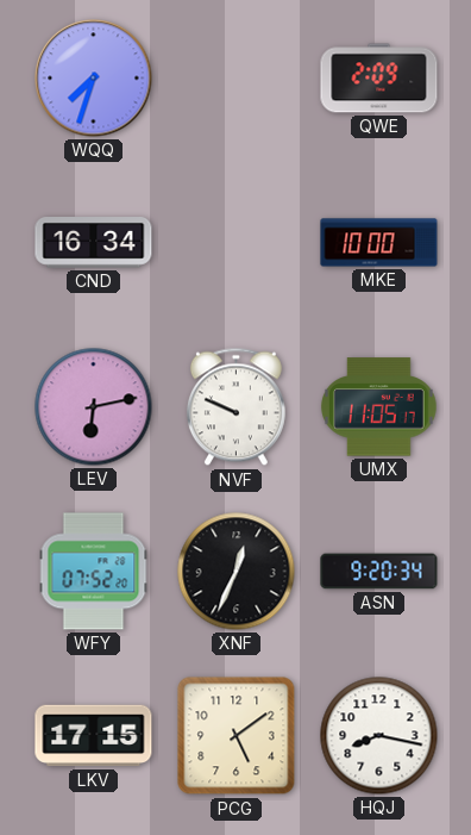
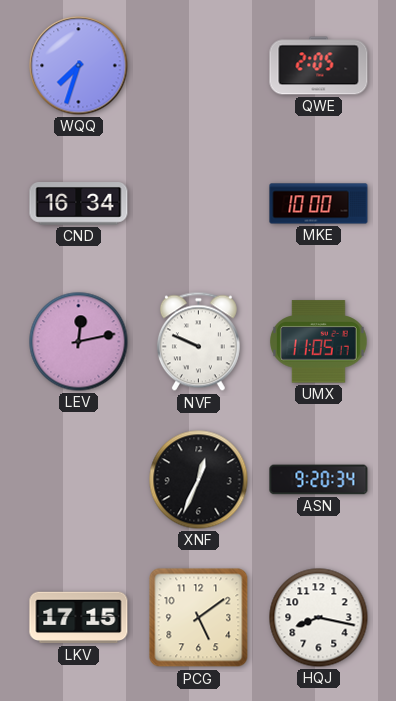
QWE: 2:09 -> 2:05 (319, 66)
LEV: 6:13 -> 12:13 (79, 342)
WFY: 07:52 -> none (94, 572)
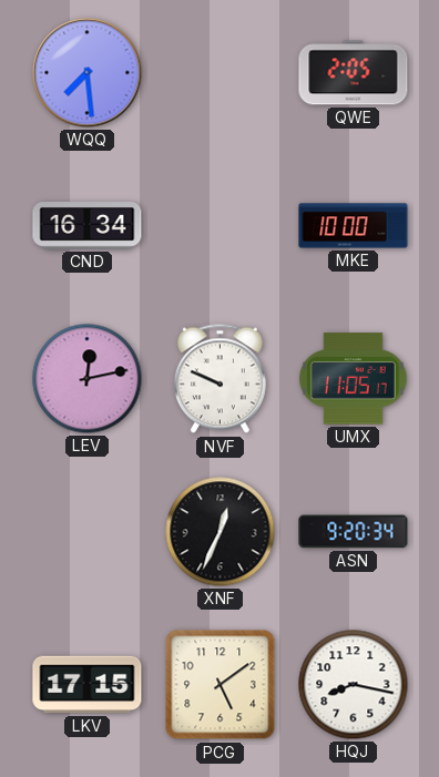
WQQ: 7:33 -> 7:29 (88, 73)
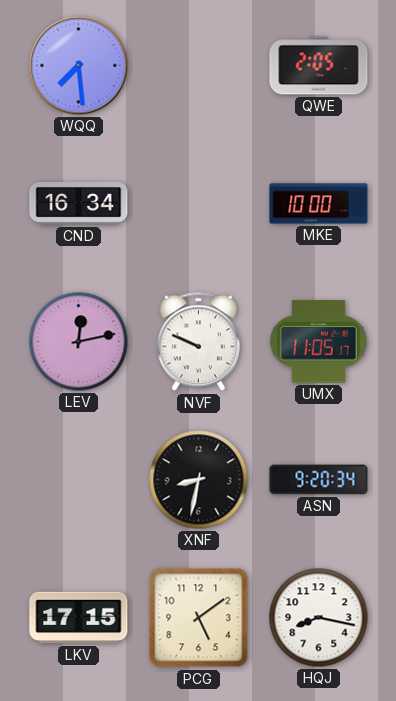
XNF: 12:34 -> 8:32 (199, 480)
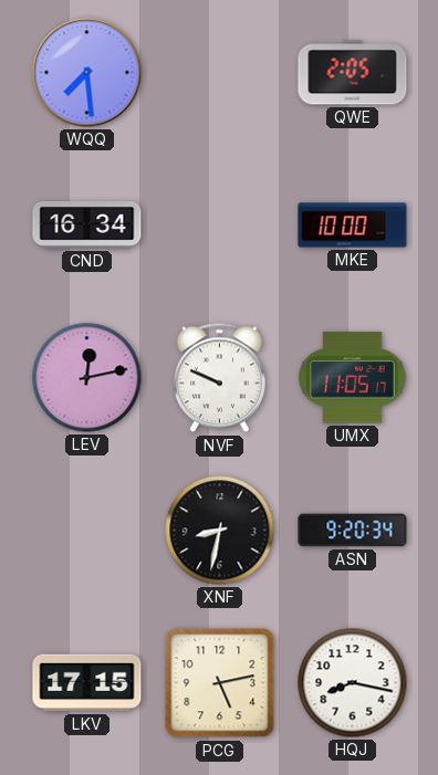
PCG: 5:09 -> 5:13 (220, 683)
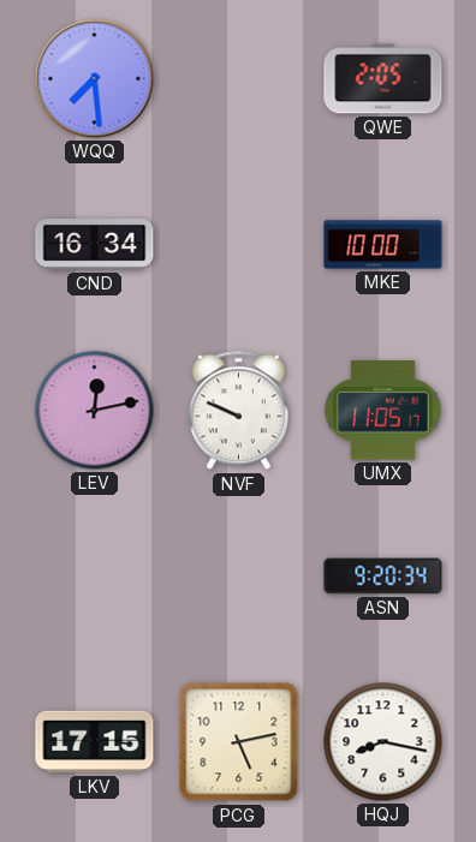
XNF: 8:32 -> none (220, 531)
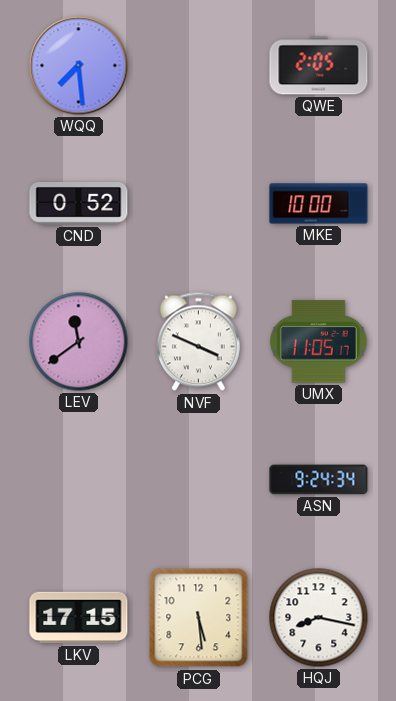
CND: 16:34 -> 0:52 (79, 204)
LEV: 12:13 -> 11:39 (79, 342)
NVF: 9:49 -> 3:49 (198, 342)
ASN: 9:20 -> 9:24 (319, 480)
PCG: 5:13 -> 5:29 (199, 618)
